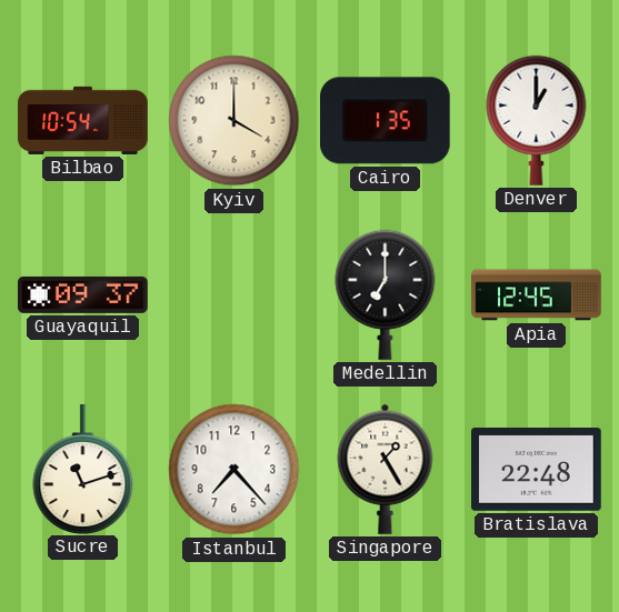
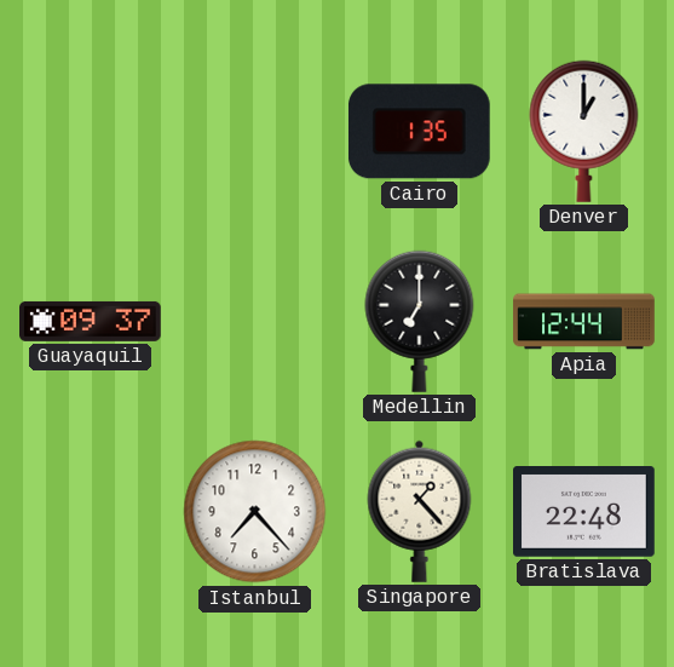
Bilbao: 10:54 -> none (83, 120)
Kyiv: 4:00 -> none (234, 121)
Apia: 12:45 -> 12:44 (584, 322)
Sucre: 11:12 -> none (83, 470)
Singapore: 1:25 -> 1:23 (420, 511)
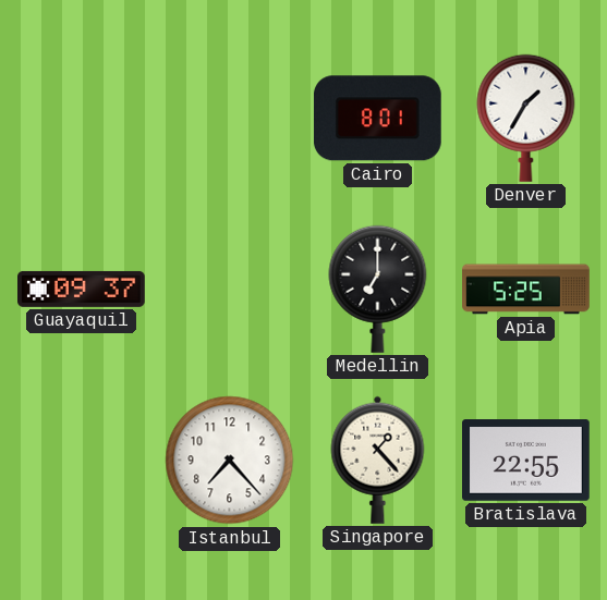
Cairo: 1:35 -> 8:01 (377, 119)
Denver: 1:00 -> 1:35 (526, 118)
Apia: 12:44 -> 5:25 (526, 290)
Bratislava: 22:48 -> 22:55 (526, 461)
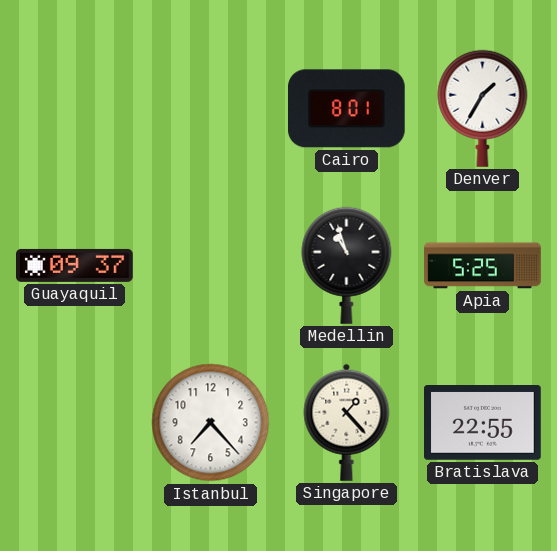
Medellin: 7:00 -> 10:57 (347, 265)
